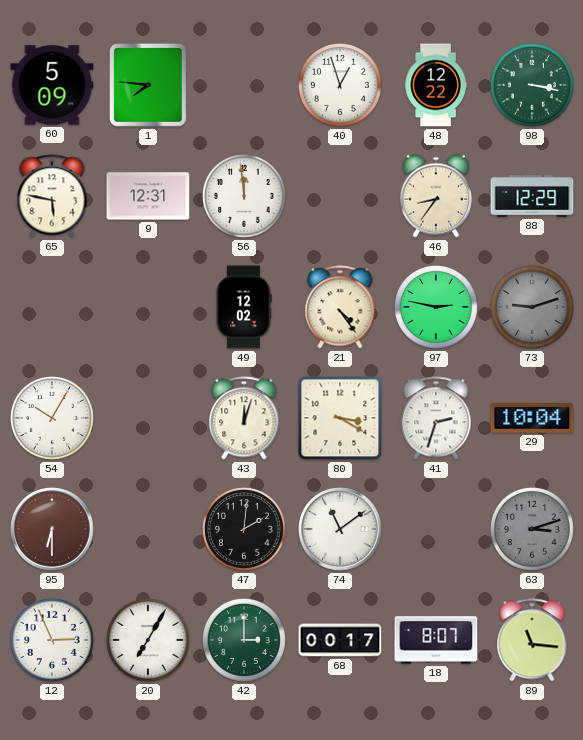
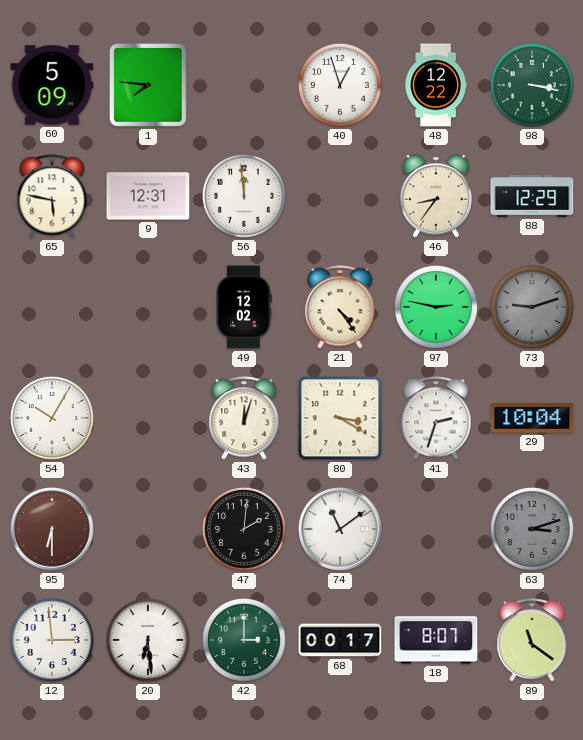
12: 2:56 -> 2:59 (52, 640)
20: 7:05 -> 6:29 (148, 640)
89: 11:16 -> 11:21 (532, 640)
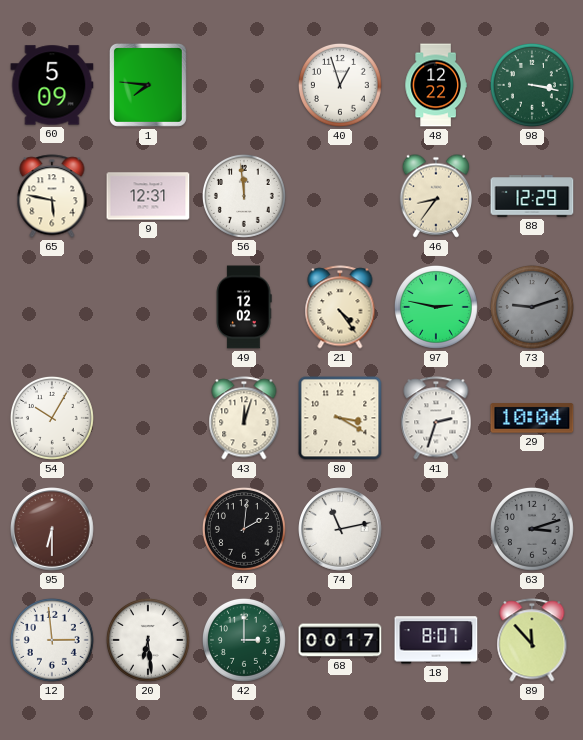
74: 11:09 -> 11:13 (340, 529)
89: 11:21 -> 11:53 (532, 640)
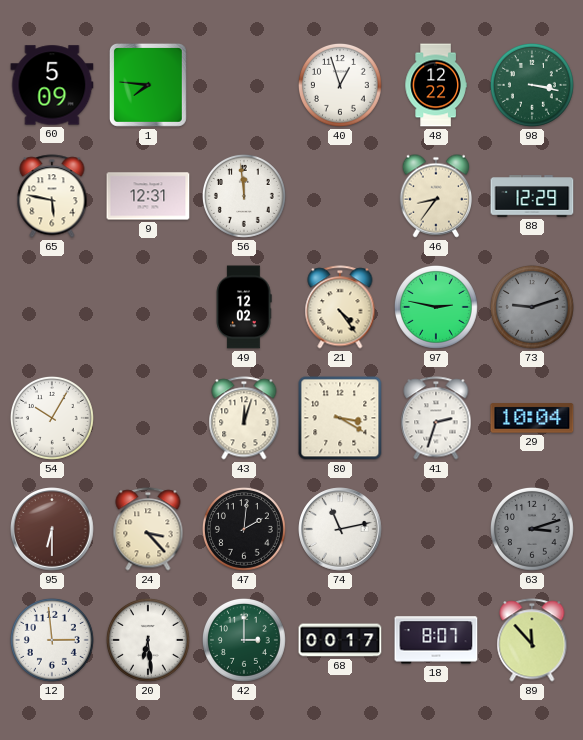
24: none -> 3:23 (148, 529)
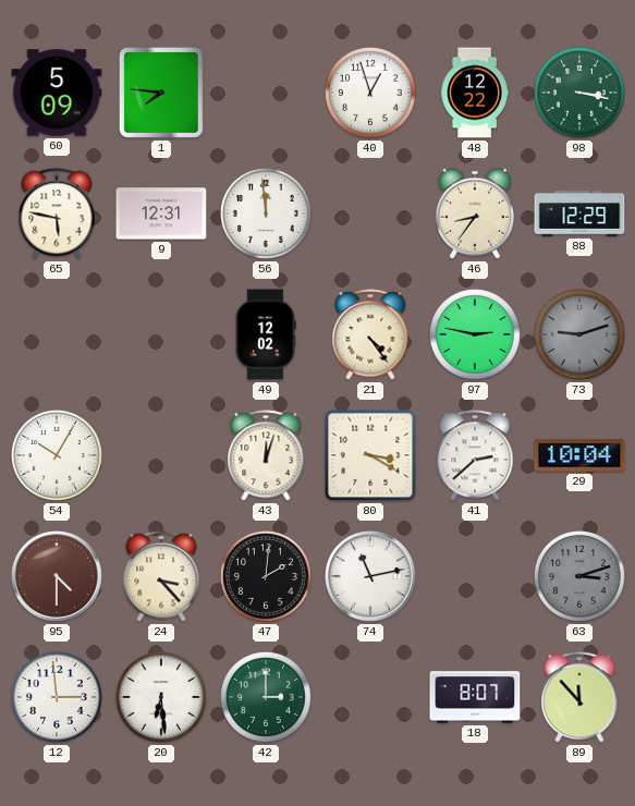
41: 2:33 -> 2:38 (475, 455)
95: 6:30 -> 4:30 (57, 576)
68: 00:17 -> none (340, 640)
